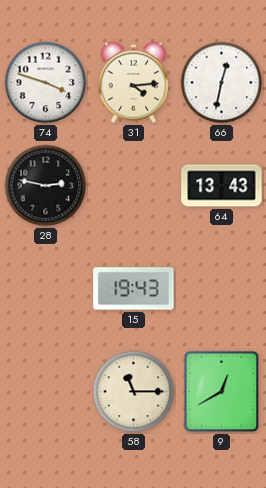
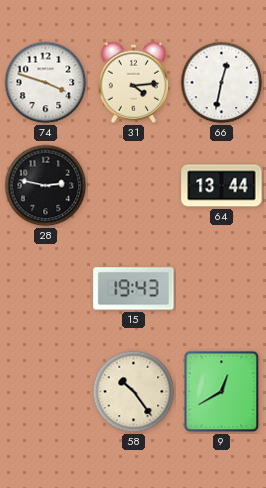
64: 13:43 -> 13:44 (222, 186)
58: 11:15 -> 10:24 (134, 392)
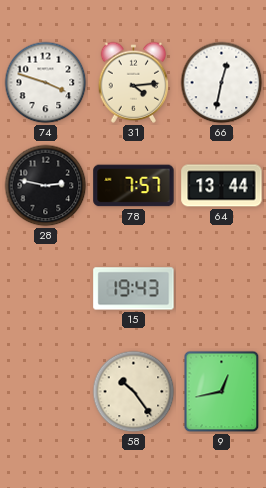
78: none -> 7:57 (134, 186)
9: 12:40 -> 12:43 (222, 392)
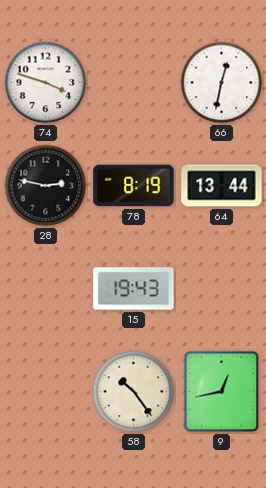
31: 4:14 -> none (134, 82)
78: 7:57 -> 8:19 (134, 186)
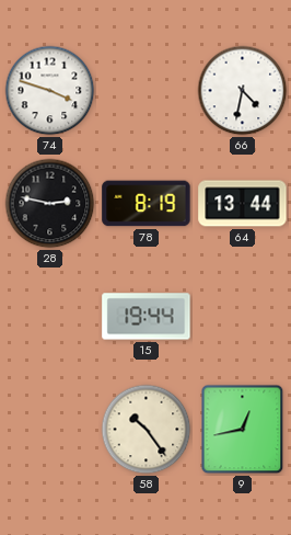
66: 12:32 -> 4:32 (243, 91)
15: 19:43 -> 19:44 (147, 317)
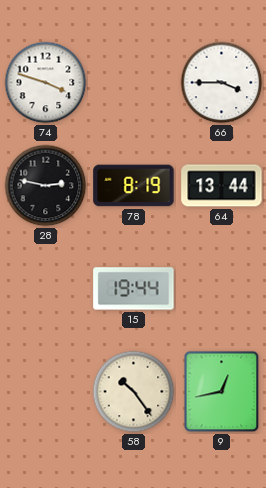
66: 4:32 -> 3:45 (222, 83)
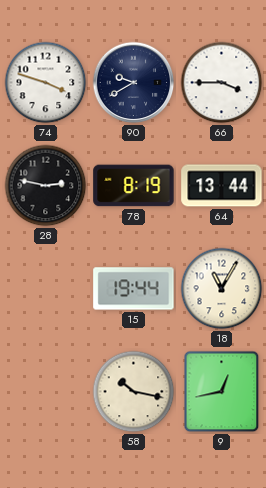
90: none -> 9:40 (134, 83)
18: none -> 11:05 (222, 289)
58: 10:24 -> 10:17 (134, 392)
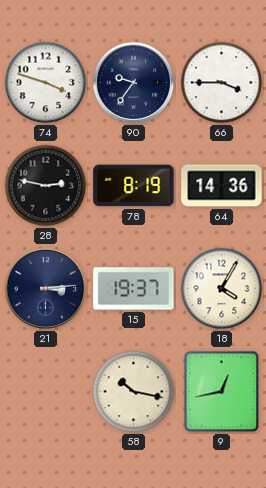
90: 9:40 -> 9:36 (134, 83)
64: 13:44 -> 14:36 (222, 186)
21: none -> 3:14 (46, 289)
15: 19:44 -> 19:37 (134, 289)
18: 11:05 -> 4:05 (222, 289)
